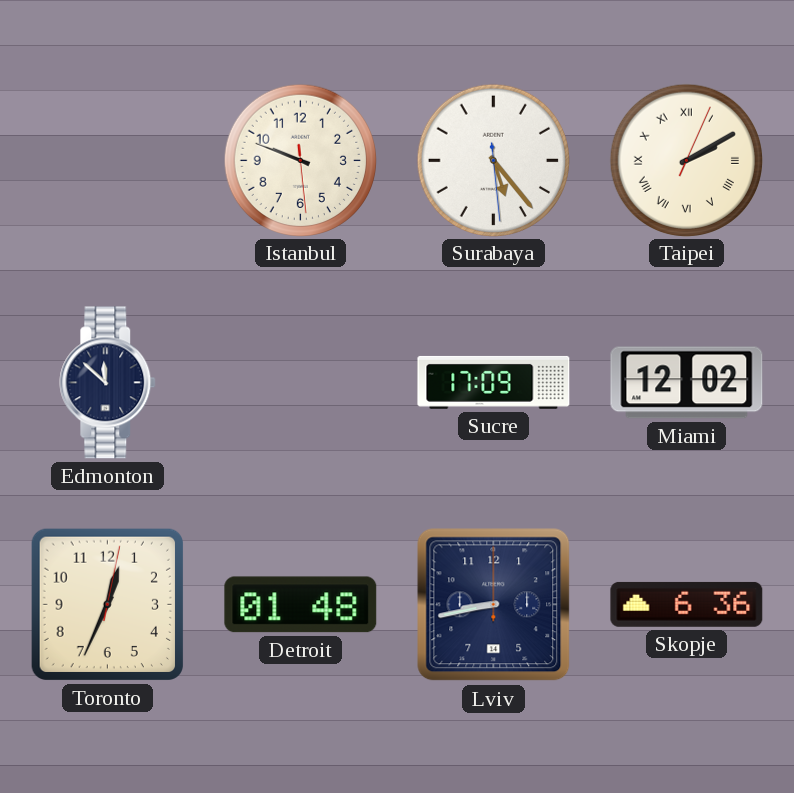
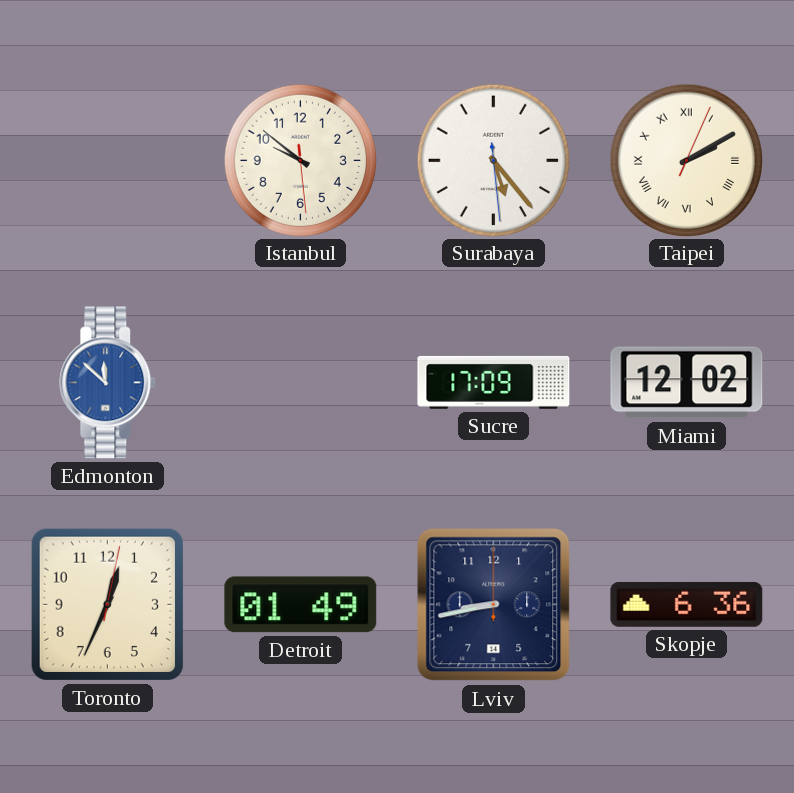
Istanbul: 9:48 -> 9:51 (300, 160)
Edmonton dial: navy -> blue (108, 383)
Detroit: 01:48 -> 01:49 (301, 605)
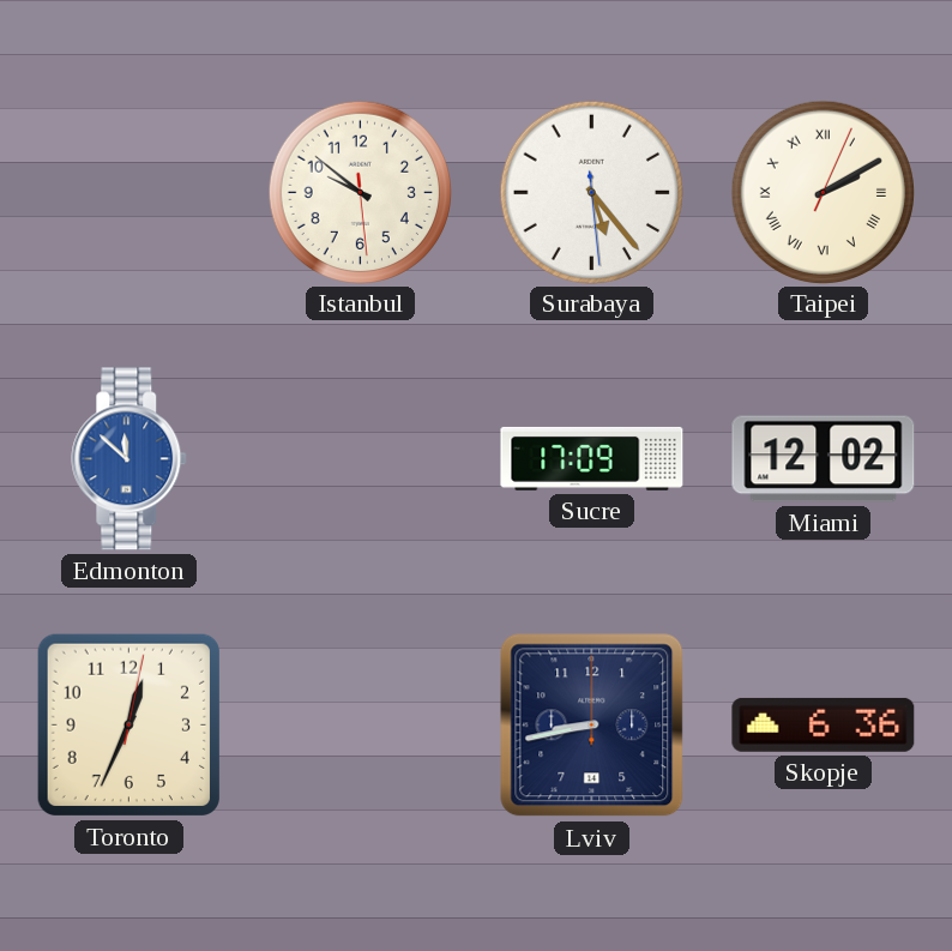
Detroit: 01:49 -> none (301, 605)
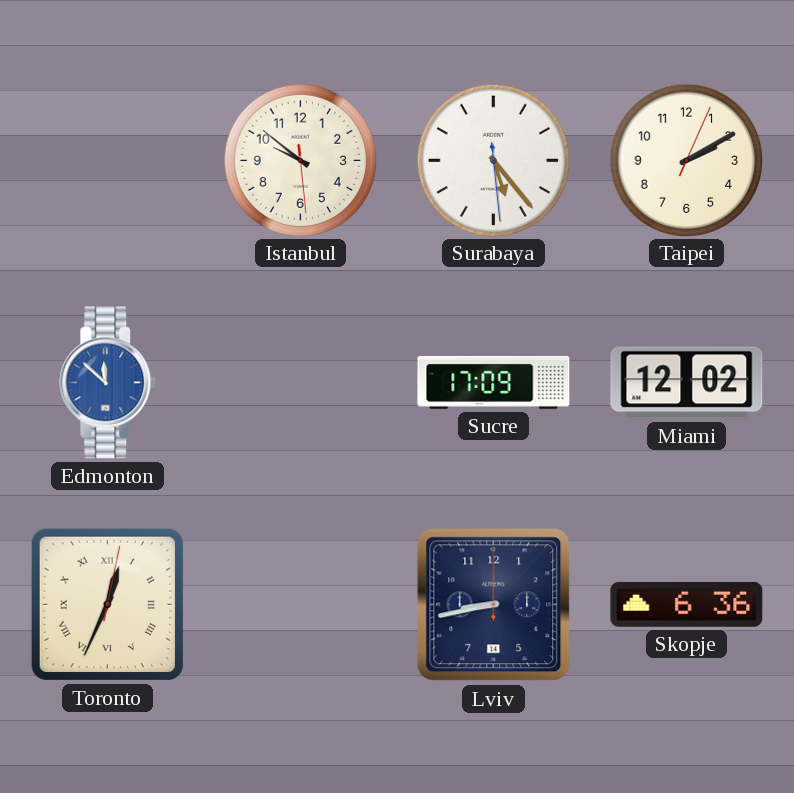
Taipei numerals: Roman -> Arabic (686, 160)
Toronto numerals: Arabic -> Roman (107, 604)
